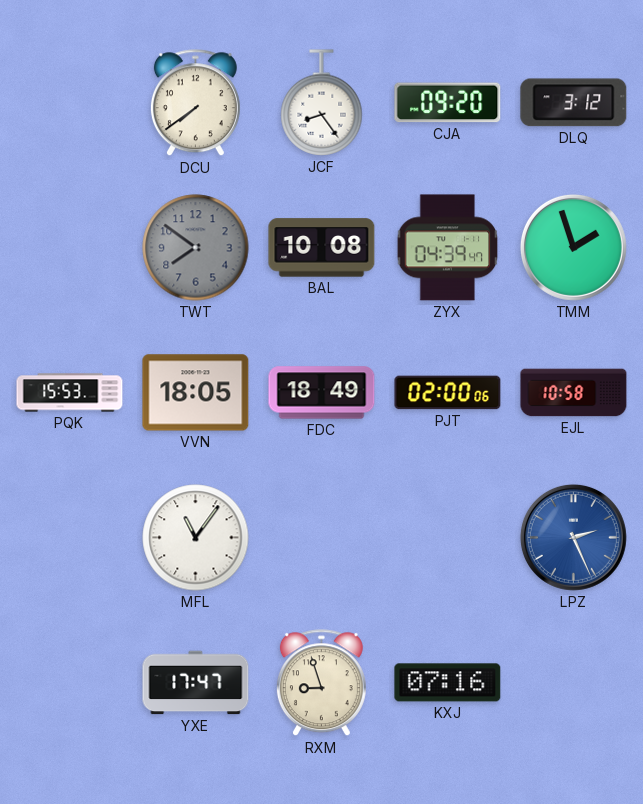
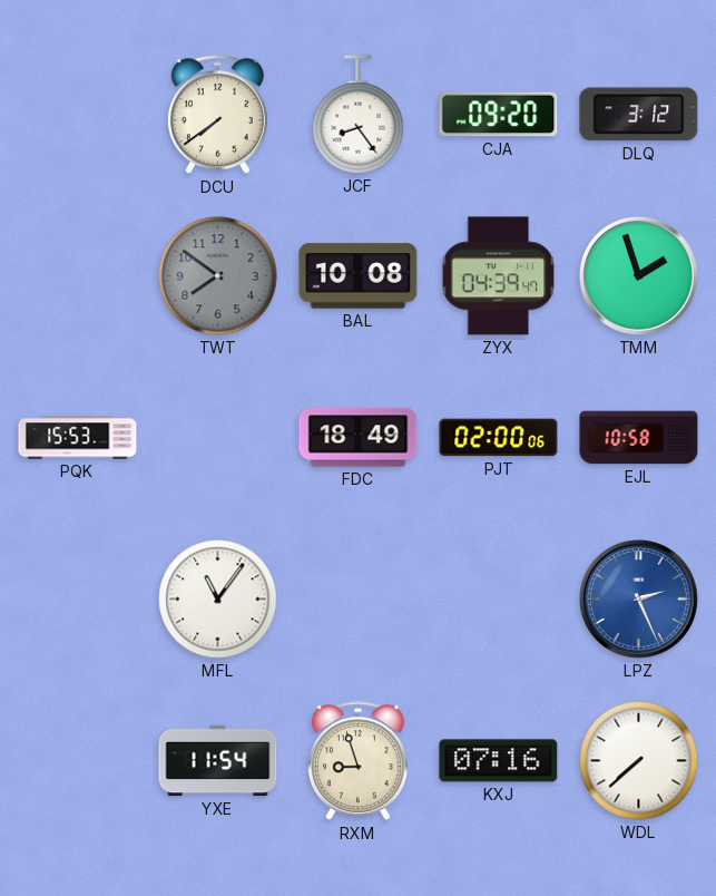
VVN: 18:05 -> none (196, 393)
YXE: 17:47 -> 11:54 (218, 761)
WDL: none -> 7:38 (639, 761)
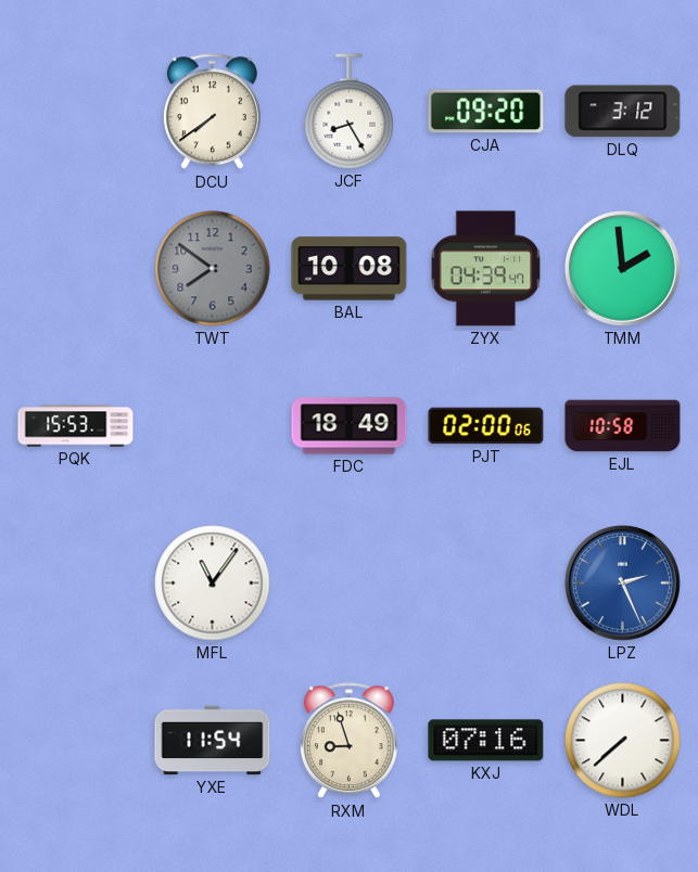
JCF: 8:24 -> 8:25 (350, 112)
TMM: 1:57 -> 1:59 (622, 268)
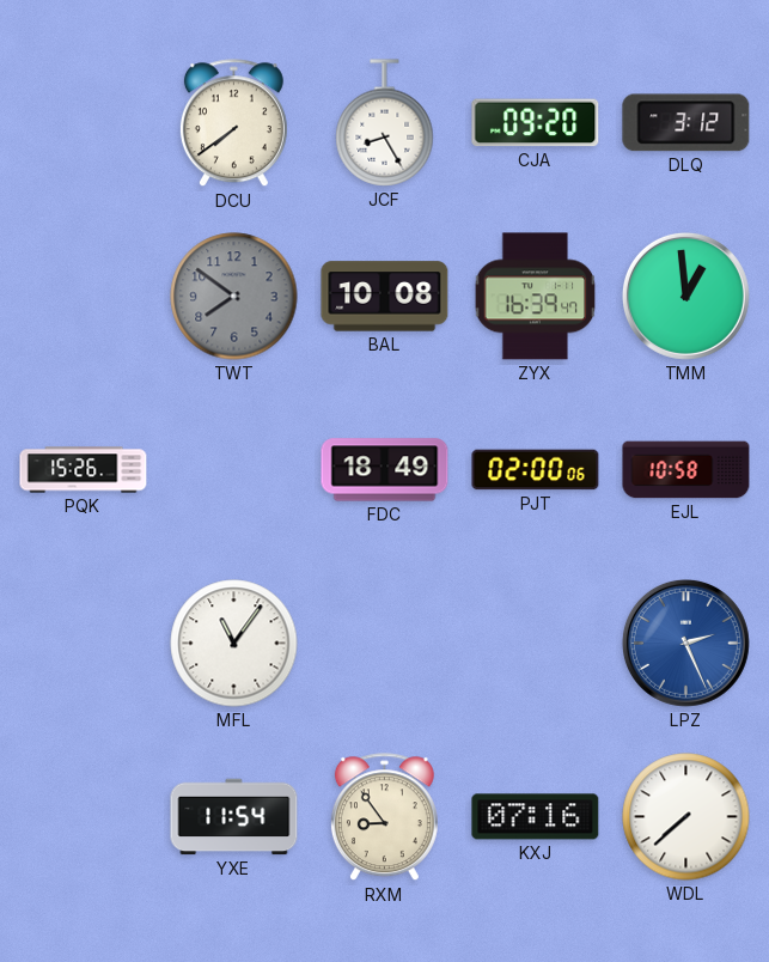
ZYX: 04:39 -> 16:39 (536, 297)
TMM: 1:59 -> 12:59 (685, 296)
PQK: 15:53 -> 15:26 (84, 470)
RXM: 8:57 -> 8:54 (384, 817)
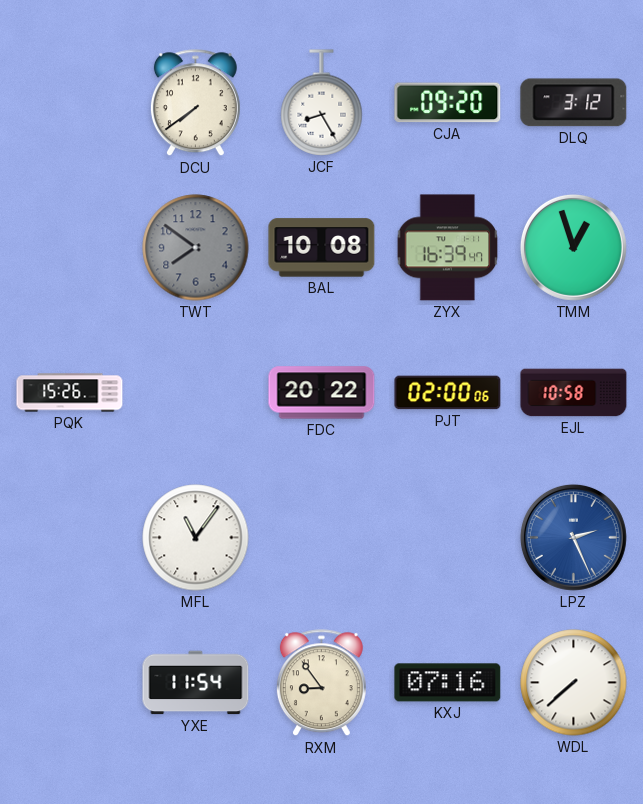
TMM: 12:59 -> 12:57 (573, 247)
FDC: 18:49 -> 20:22 (322, 393)
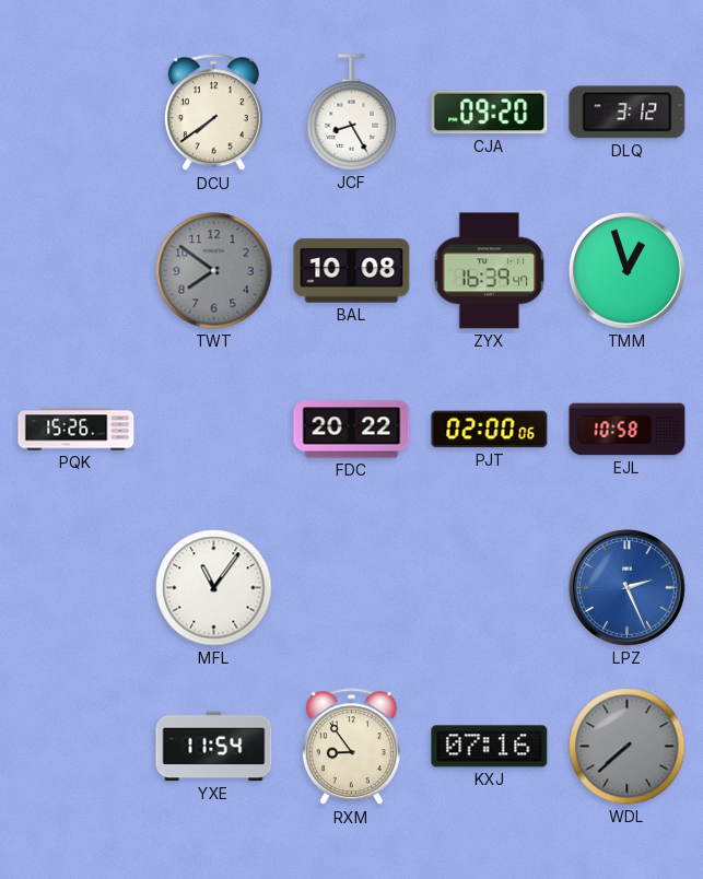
WDL dial: white -> grey (628, 747)
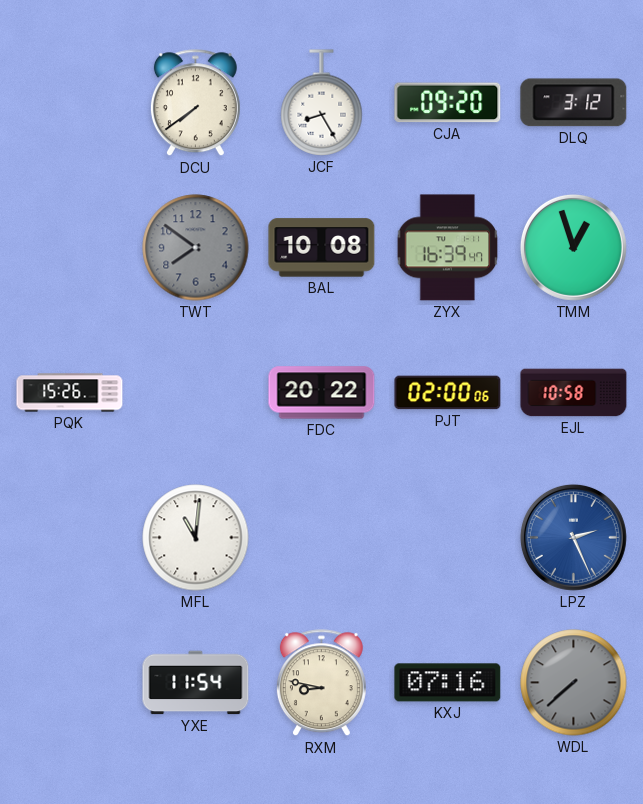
MFL: 11:06 -> 11:01 (196, 538)
RXM: 8:54 -> 8:47 (321, 683)
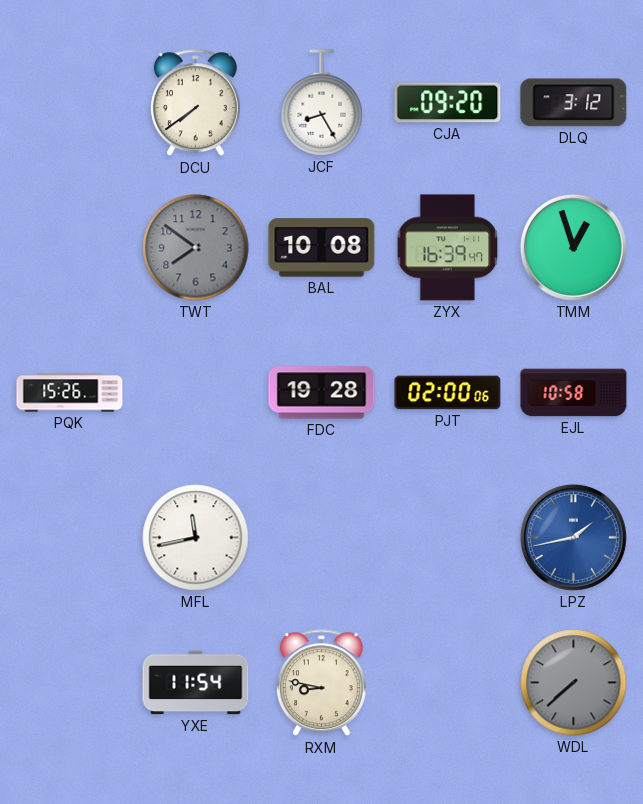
FDC: 20:22 -> 19:28 (322, 393)
MFL: 11:01 -> 11:43 (196, 538)
LPZ: 2:26 -> 1:43 (573, 537)
KXJ: 07:16 -> none (448, 683)
